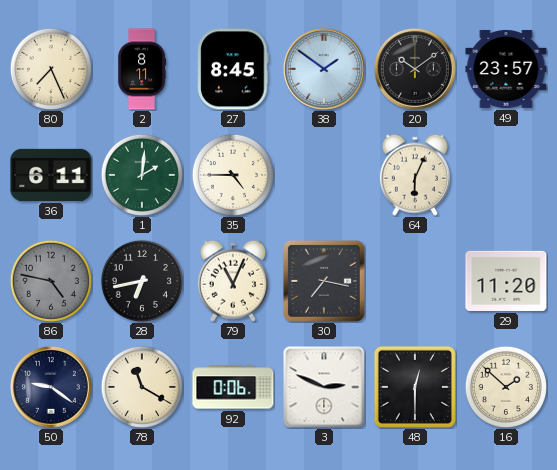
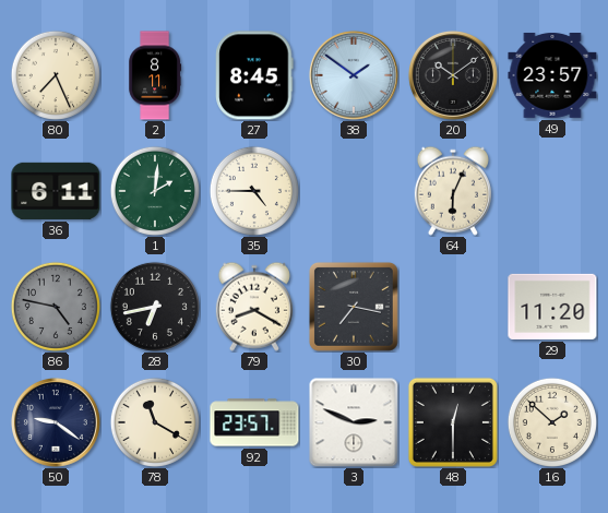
79: 11:04 -> 8:20 (254, 307)
92: 0:06 -> 23:57 (254, 422)
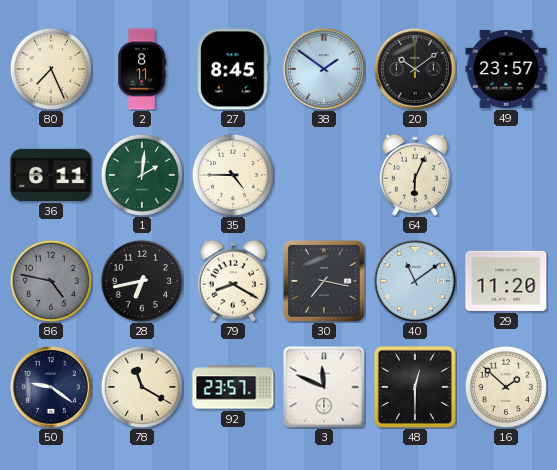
40: none -> 11:09 (415, 281)
3: 2:49 -> 11:49 (324, 387)
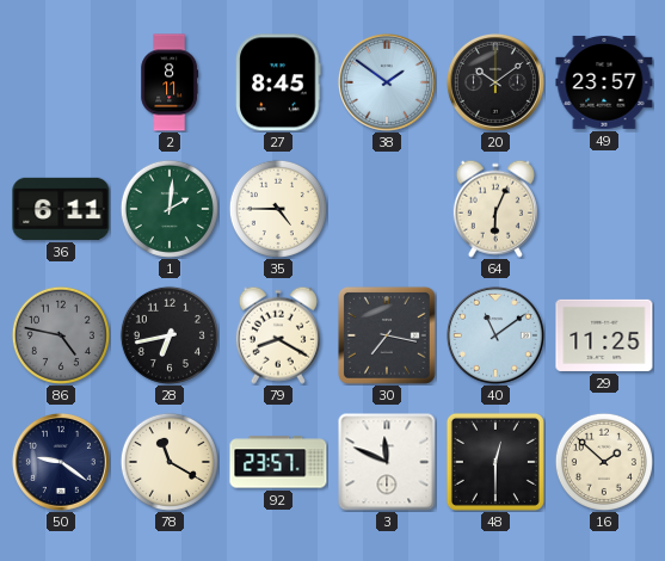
80: 7:26 -> none (51, 69)
29: 11:20 -> 11:25 (604, 335)
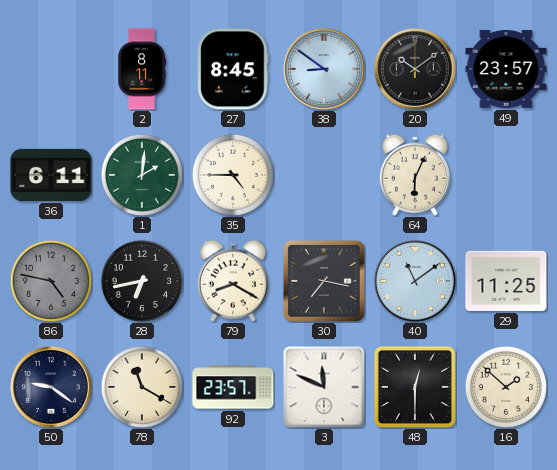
38: 1:51 -> 8:51 (324, 69)
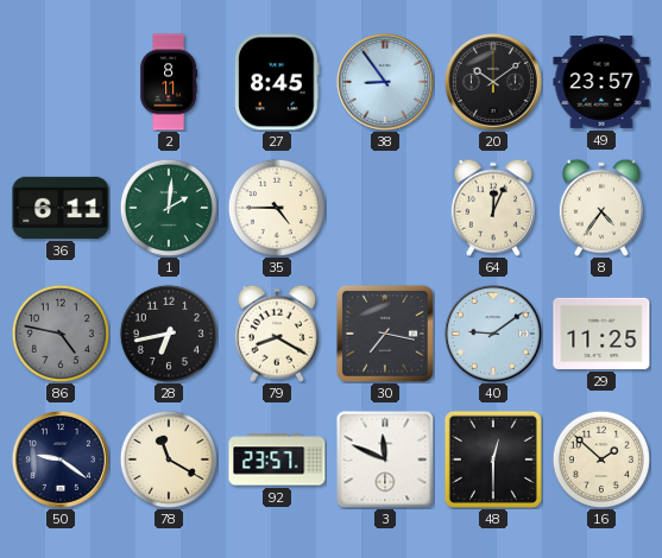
38: 8:51 -> 8:54 (385, 82)
64: 6:04 -> 12:04 (493, 208)
8: none -> 4:36 (601, 208)
40: 11:09 -> 9:09 (493, 334)
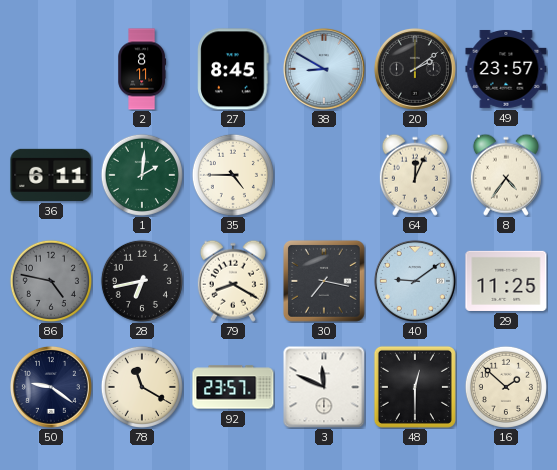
38: 8:54 -> 8:50 (324, 69)
20: 10:09 -> 2:09 (415, 69)
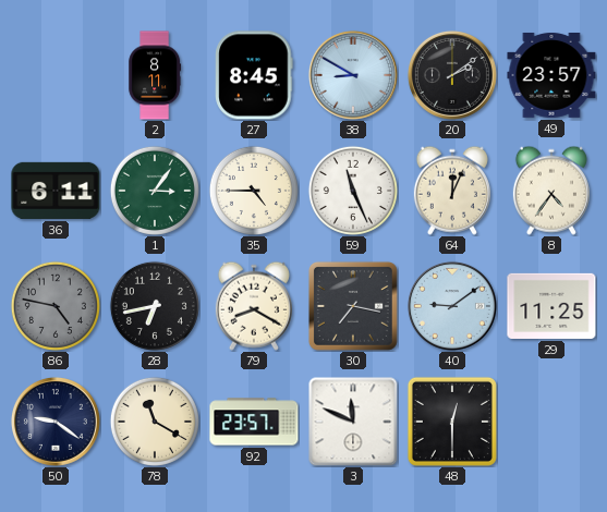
1: 2:01 -> 3:06 (155, 191)
59: none -> 11:26 (353, 191)
16: 1:52 -> none (506, 387)
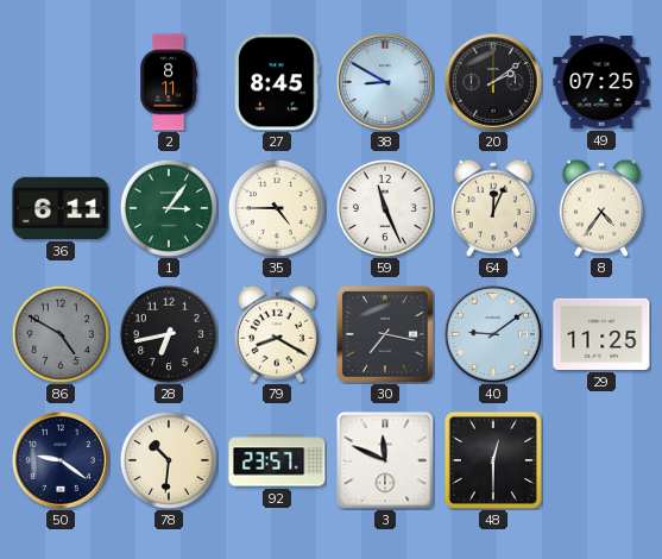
49: 23:57 -> 07:25 (601, 82)
86: 4:47 -> 4:50 (61, 334)
78: 11:20 -> 10:31 (169, 460)
